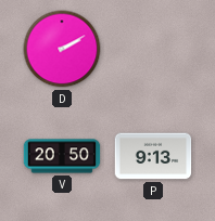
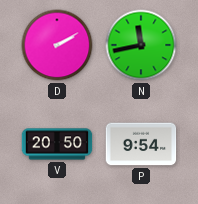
N: none -> 11:43 (141, 45)
P: 9:13 -> 9:54 (141, 144)
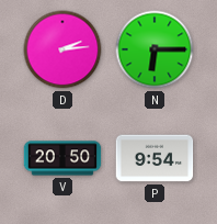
D: 2:10 -> 2:14 (62, 49)
N: 11:43 -> 6:15 (155, 49)
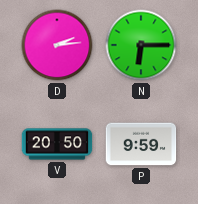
P: 9:54 -> 9:59 (141, 144)
